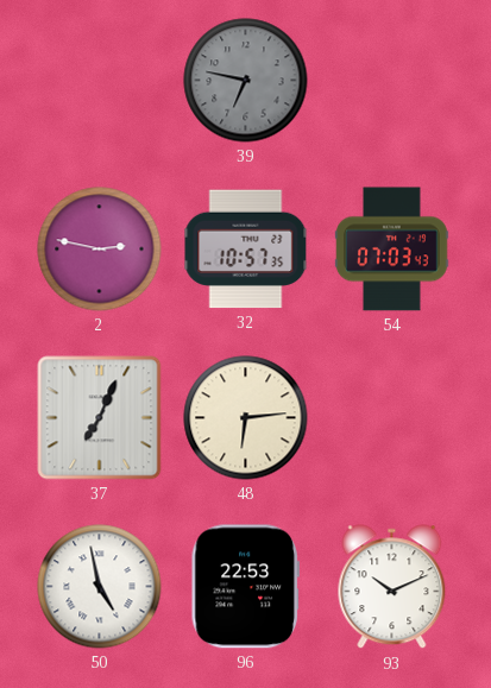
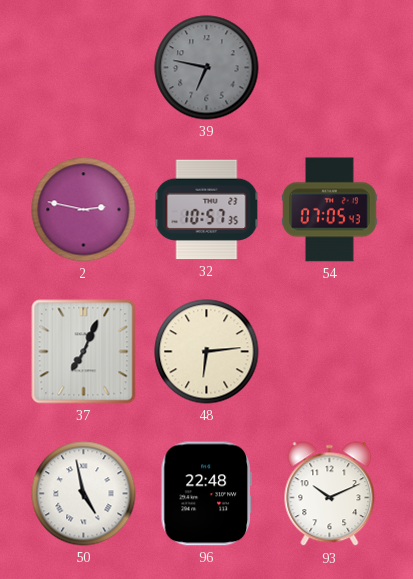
54: 07:03 -> 07:05 (330, 210)
96: 22:53 -> 22:48 (206, 494)
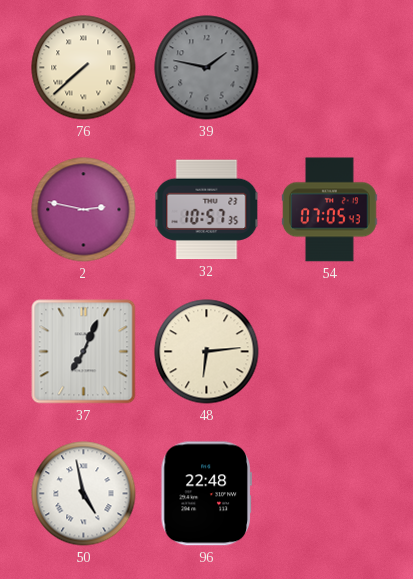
76: none -> 7:38 (84, 68)
39: 6:47 -> 1:47 (207, 68)
93: 10:11 -> none (330, 494)
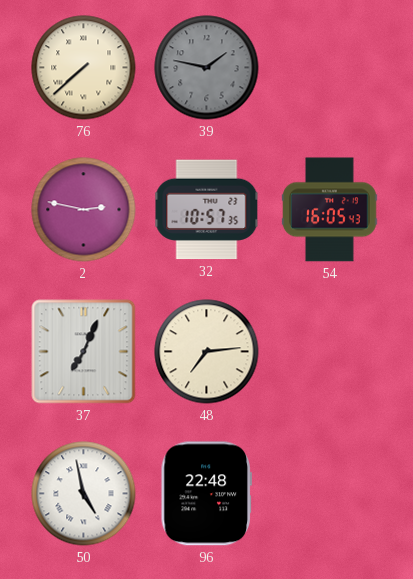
54: 07:05 -> 16:05 (330, 210)
48: 6:14 -> 7:14 (207, 352)
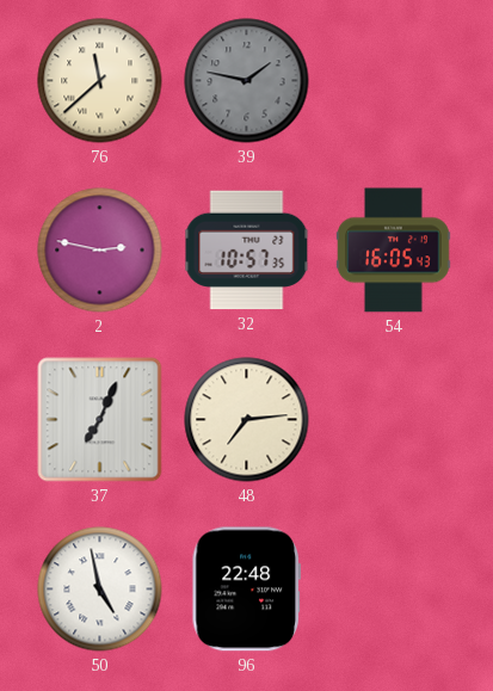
76: 7:38 -> 11:38 (100, 81)
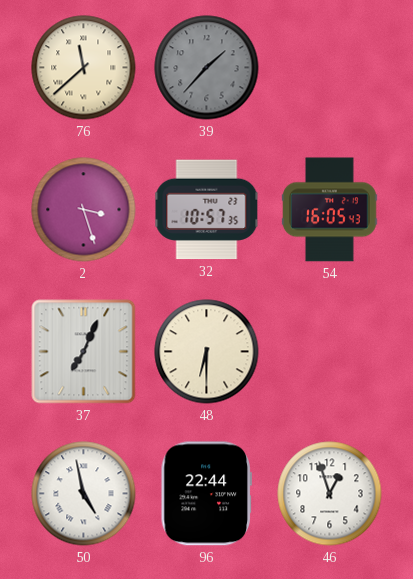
39: 1:47 -> 1:37 (207, 68)
2: 2:47 -> 3:27 (84, 210)
48: 7:14 -> 6:30 (207, 352)
96: 22:48 -> 22:44 (206, 494)
46: none -> 12:57 (330, 494)
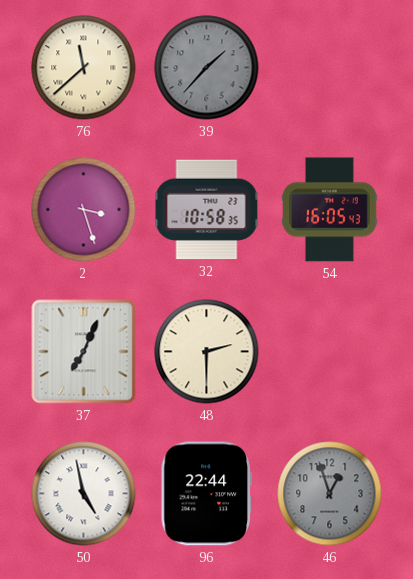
32: 10:57 -> 10:58 (207, 210)
48: 6:30 -> 2:30 (207, 352)
46 dial: white -> grey (330, 494)
